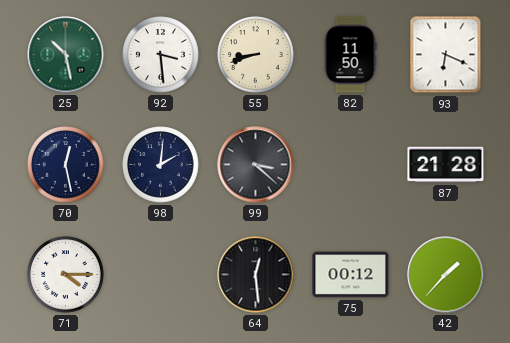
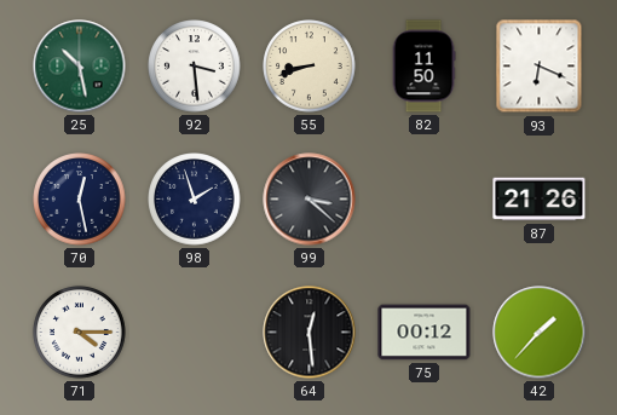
98: 2:01 -> 1:57 (195, 200)
87: 21:28 -> 21:26 (540, 200)
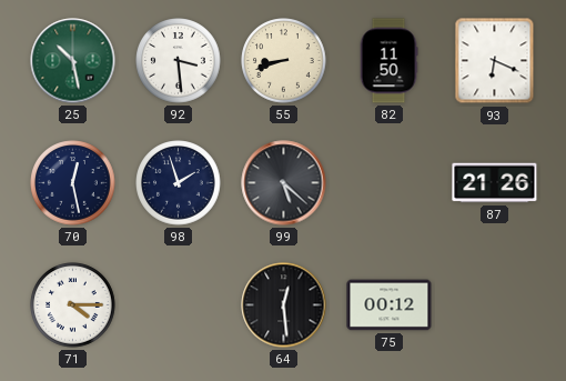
99: 3:22 -> 5:22 (284, 183)
42: 1:37 -> none (540, 333)
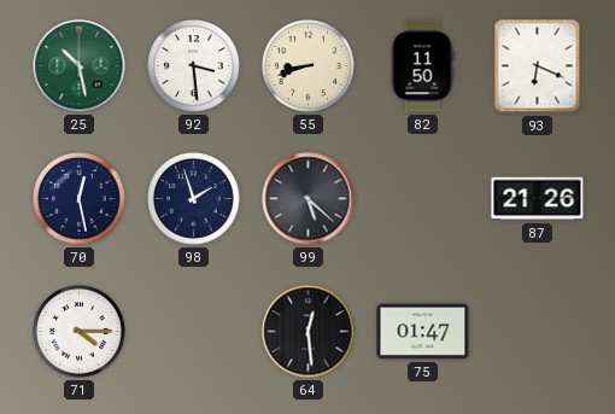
75: 00:12 -> 01:47 (423, 332)
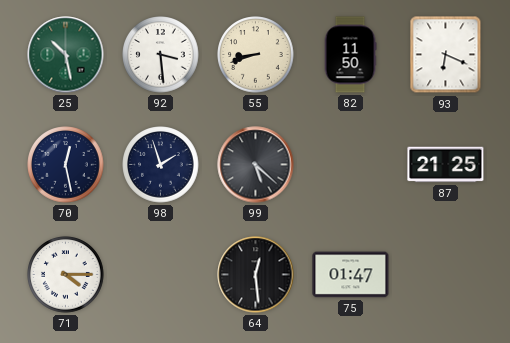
87: 21:26 -> 21:25 (446, 165)
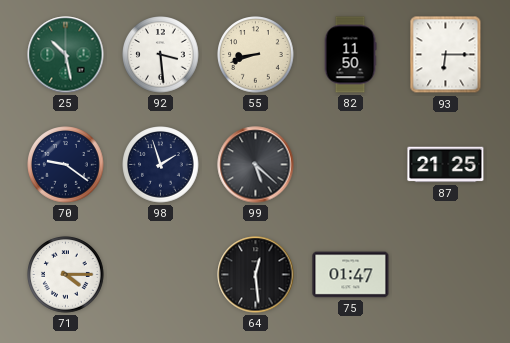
93: 6:19 -> 6:15 (446, 55)
70: 12:28 -> 9:21 (66, 165)
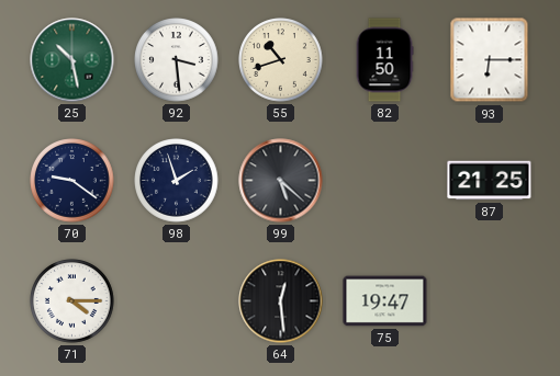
55: 8:42 -> 10:42 (281, 60)
75: 01:47 -> 19:47 (385, 301)
